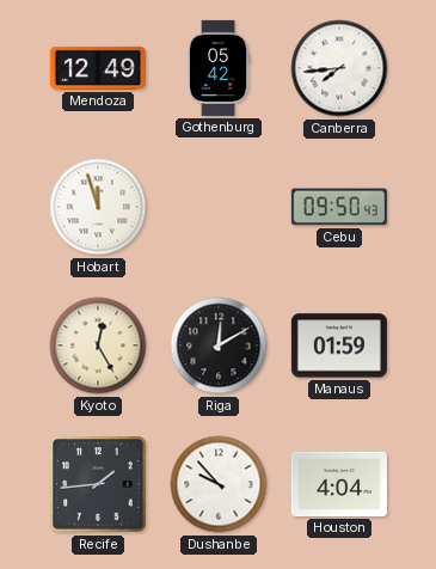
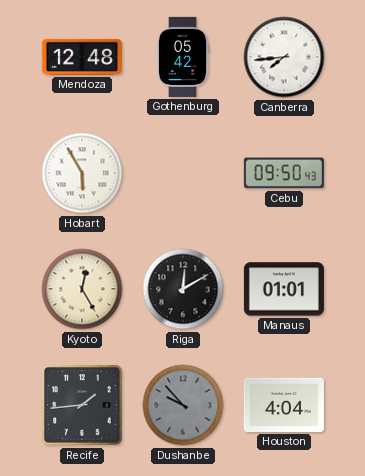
Mendoza: 12:49 -> 12:48 (82, 57)
Hobart: 11:57 -> 5:55 (82, 173)
Manaus: 01:59 -> 01:01 (284, 289)
Dushanbe dial: white -> grey (183, 405)
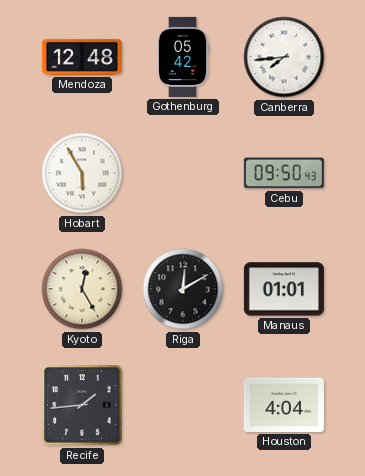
Dushanbe: 9:53 -> none (183, 405)
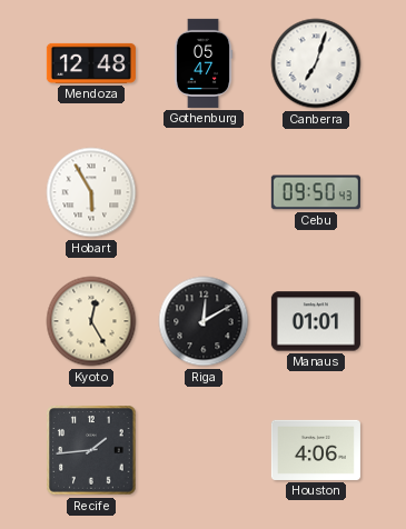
Gothenburg: 05:42 -> 05:47 (204, 63)
Canberra: 7:44 -> 7:03 (316, 63)
Houston: 4:04 -> 4:06 (316, 450)
